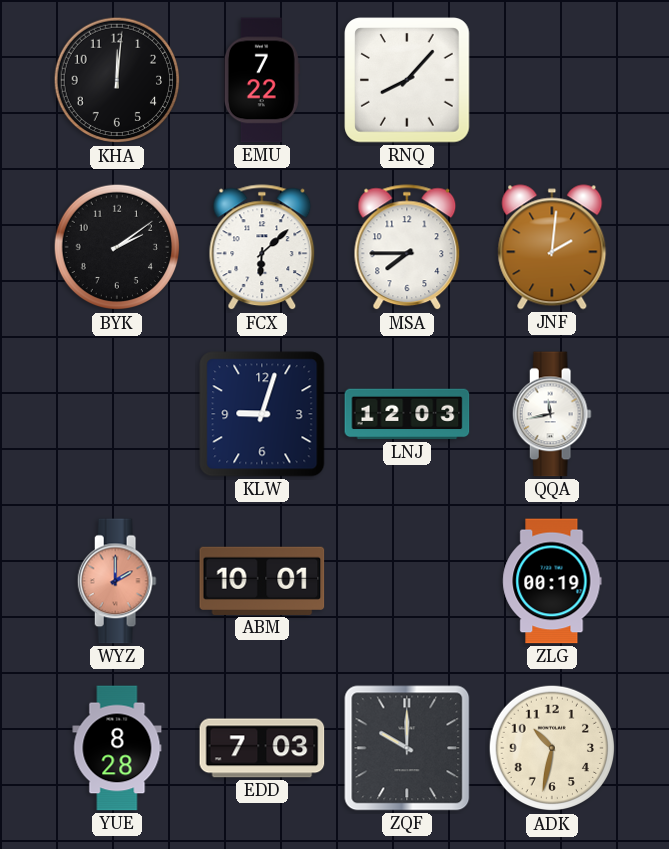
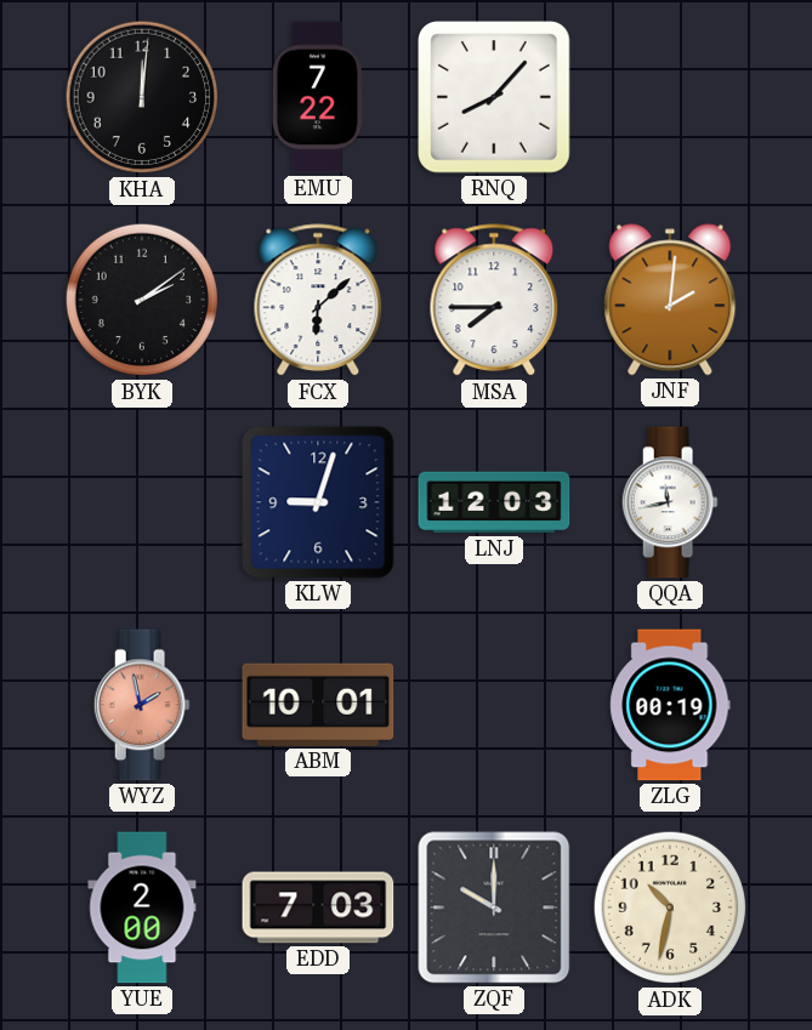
WYZ: 2:00 -> 1:58 (142, 705)
YUE: 8:28 -> 2:00 (142, 907)
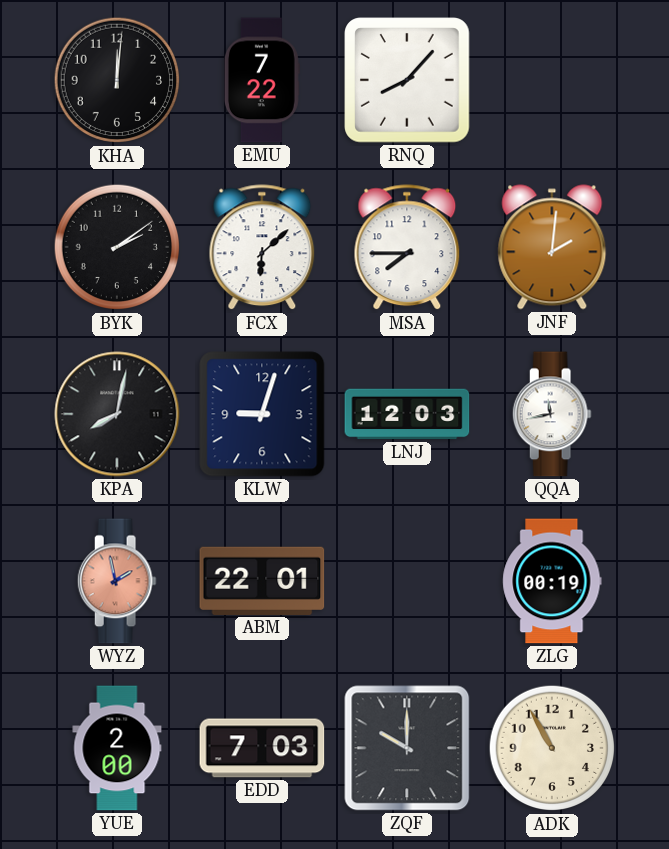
KPA: none -> 8:02 (117, 414)
ABM: 10:01 -> 22:01 (262, 581)
ADK: 10:32 -> 10:55 (552, 748)
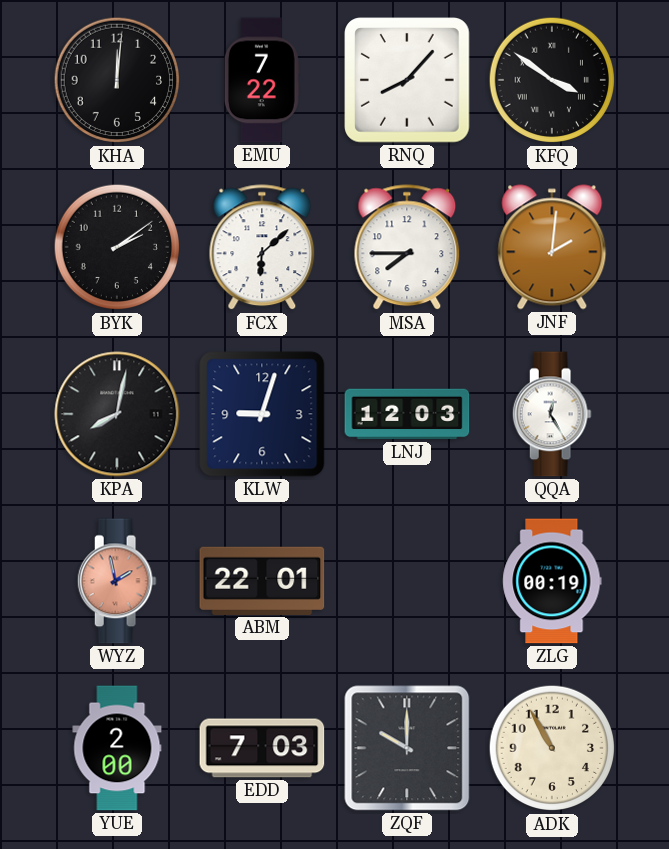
KFQ: none -> 3:51 (552, 80)
QQA: 11:43 -> 12:25 (552, 414)
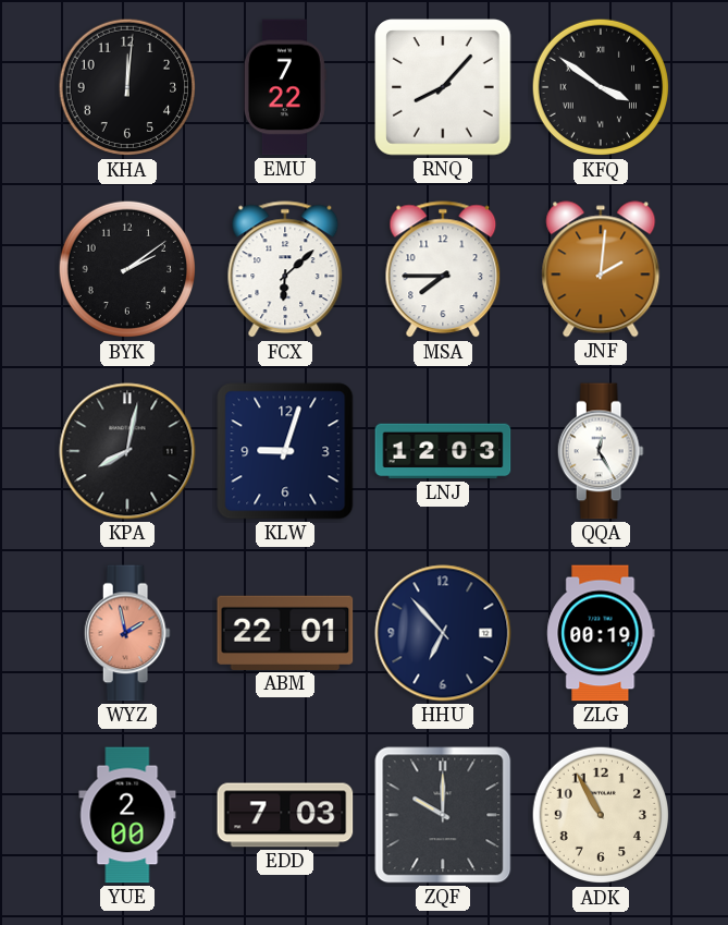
HHU: none -> 6:53 (443, 633)
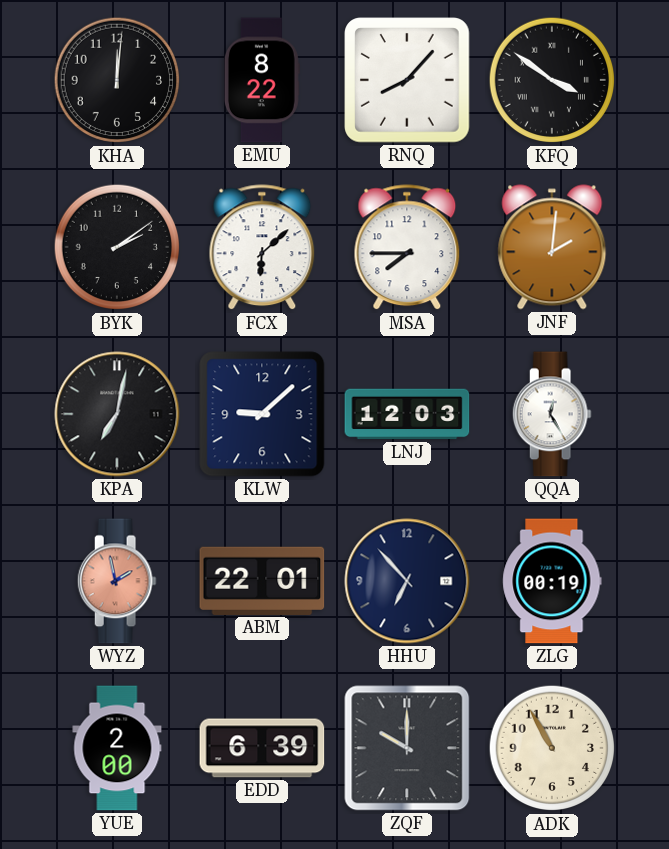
EMU: 7:22 -> 8:22 (262, 80)
KPA: 8:02 -> 7:02 (117, 414)
KLW: 9:03 -> 9:08 (262, 414)
EDD: 7:03 -> 6:39 (262, 748)
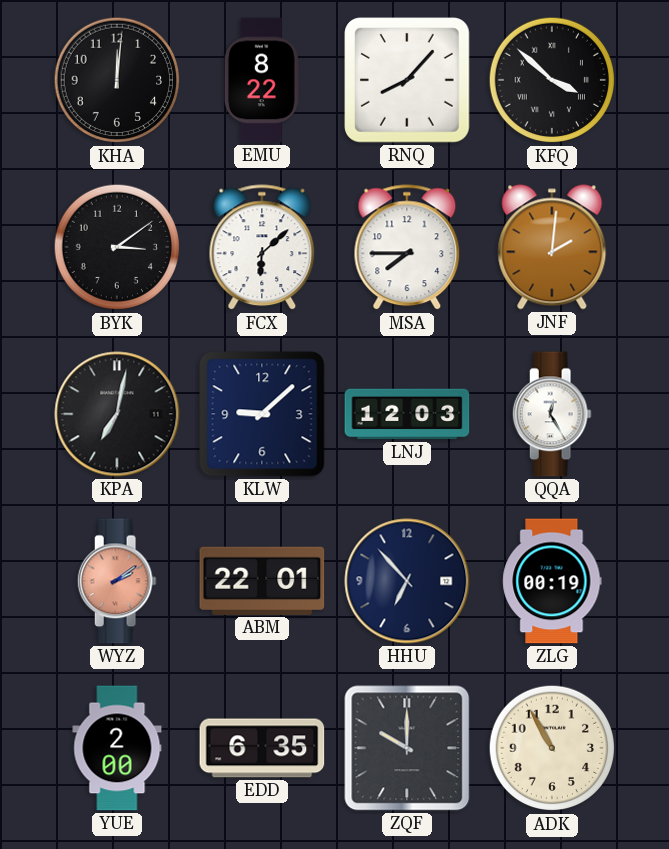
KFQ: 3:51 -> 3:52 (552, 80)
BYK: 2:09 -> 3:09 (117, 247)
WYZ: 1:58 -> 2:09 (117, 581)
EDD: 6:39 -> 6:35 (262, 748)
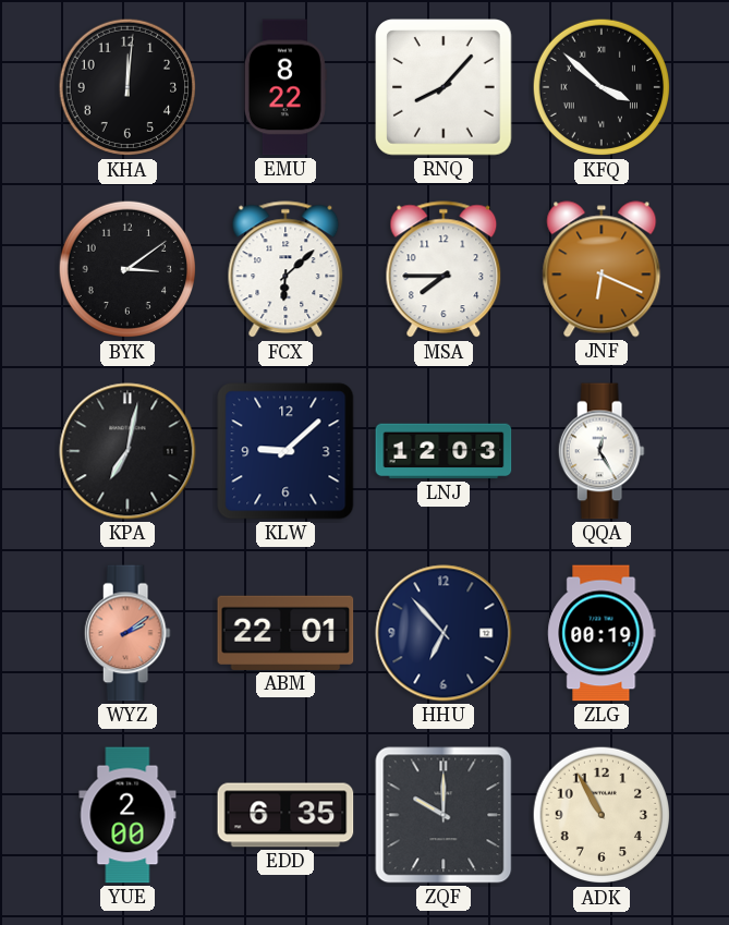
JNF: 2:01 -> 6:19 (602, 269)
